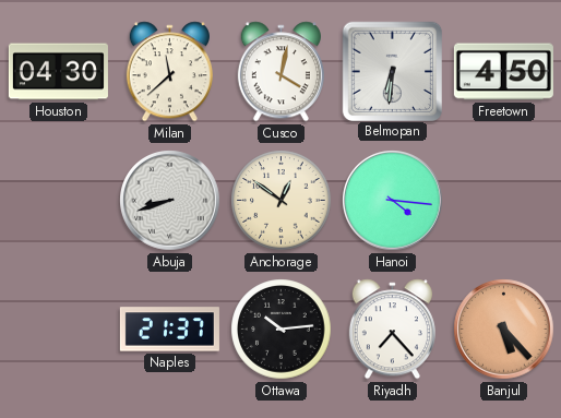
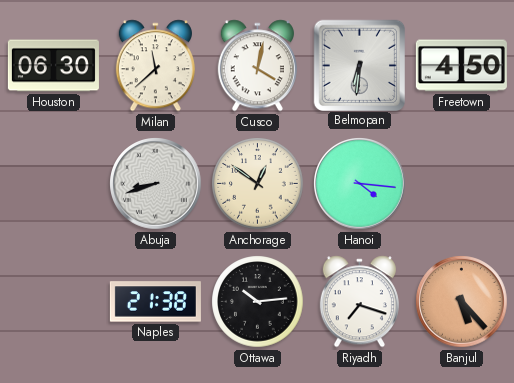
Houston: 04:30 -> 06:30 (53, 66)
Naples: 21:37 -> 21:38 (155, 302)
Riyadh: 7:23 -> 7:18 (359, 302)
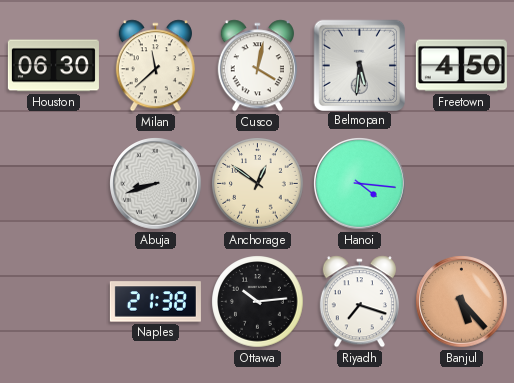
Belmopan: 6:31 -> 5:31 (359, 65)
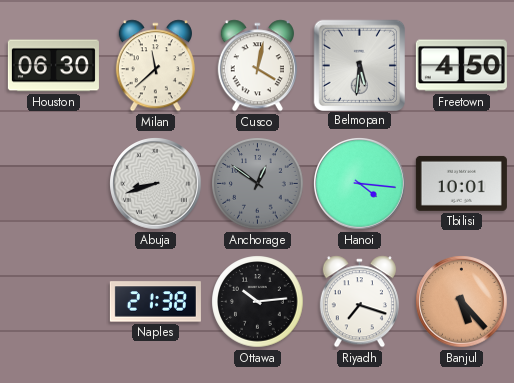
Anchorage dial: cream -> grey (258, 184)
Tbilisi: none -> 10:01 (461, 183)
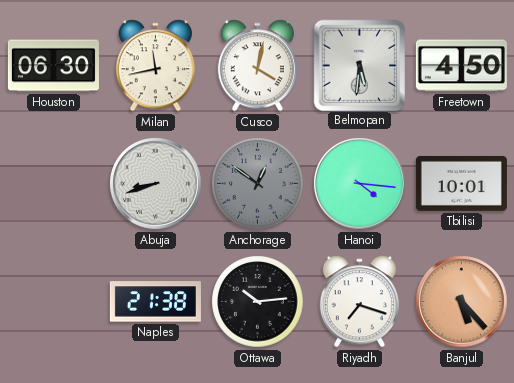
Milan: 11:38 -> 11:43 (155, 66)
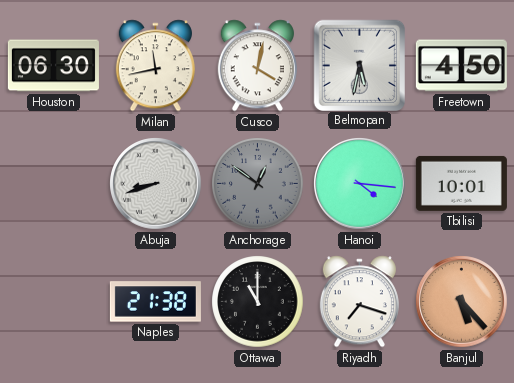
Belmopan: 5:31 -> 5:32 (359, 65)
Ottawa: 10:14 -> 11:00 (258, 302)
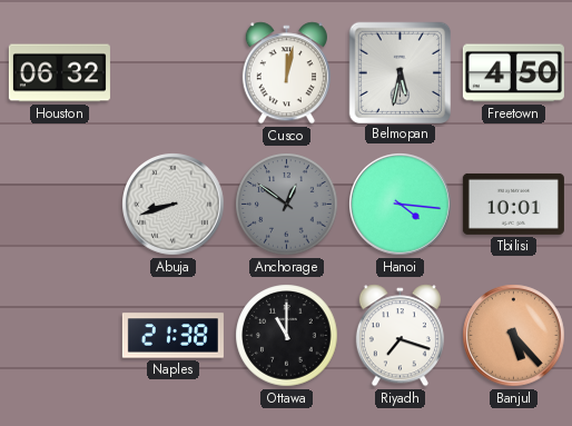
Houston: 06:30 -> 06:32 (59, 73)
Milan: 11:43 -> none (155, 66)
Cusco: 4:02 -> 12:02 (286, 73)
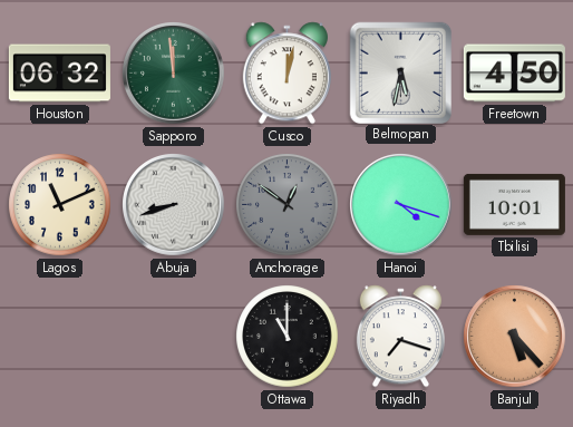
Sapporo: none -> 11:59 (174, 74)
Lagos: none -> 11:11 (60, 205)
Hanoi: 4:16 -> 4:18 (401, 205)
Naples: 21:38 -> none (172, 336)
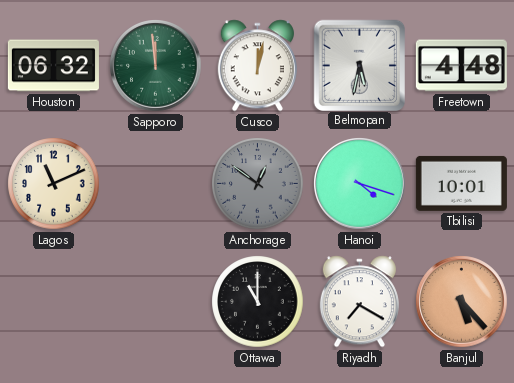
Freetown: 4:50 -> 4:48 (461, 66)
Abuja: 8:42 -> none (174, 205)
Riyadh: 7:18 -> 7:20 (359, 302)
